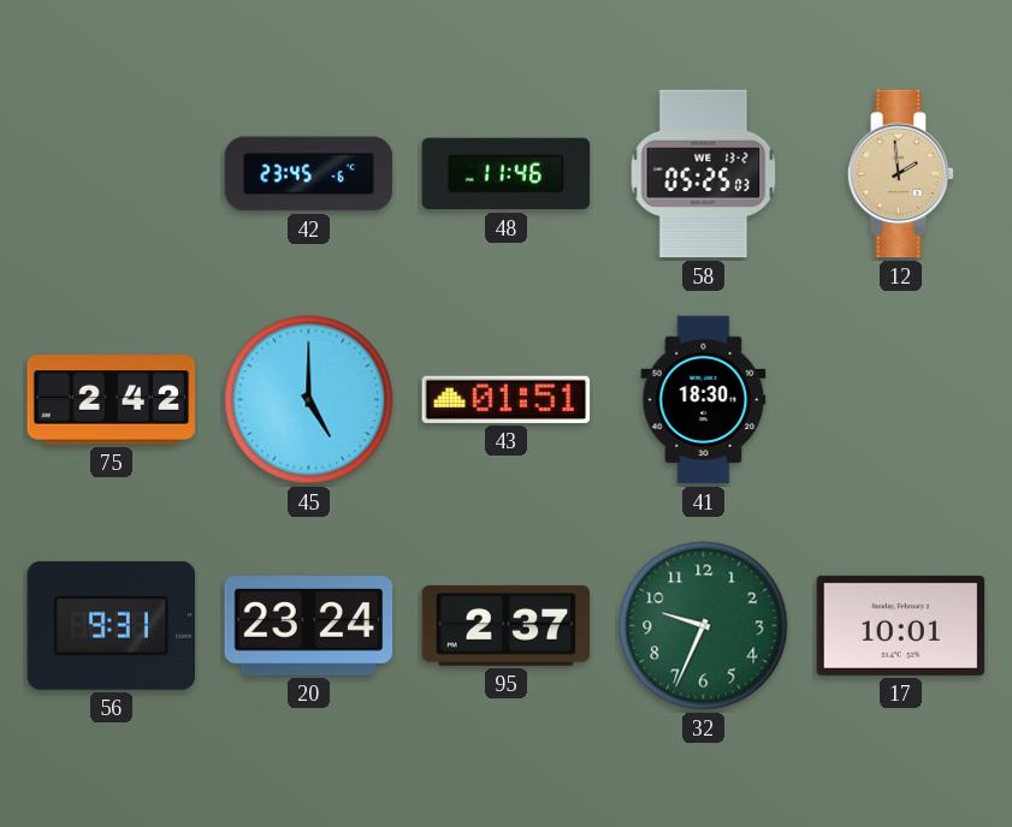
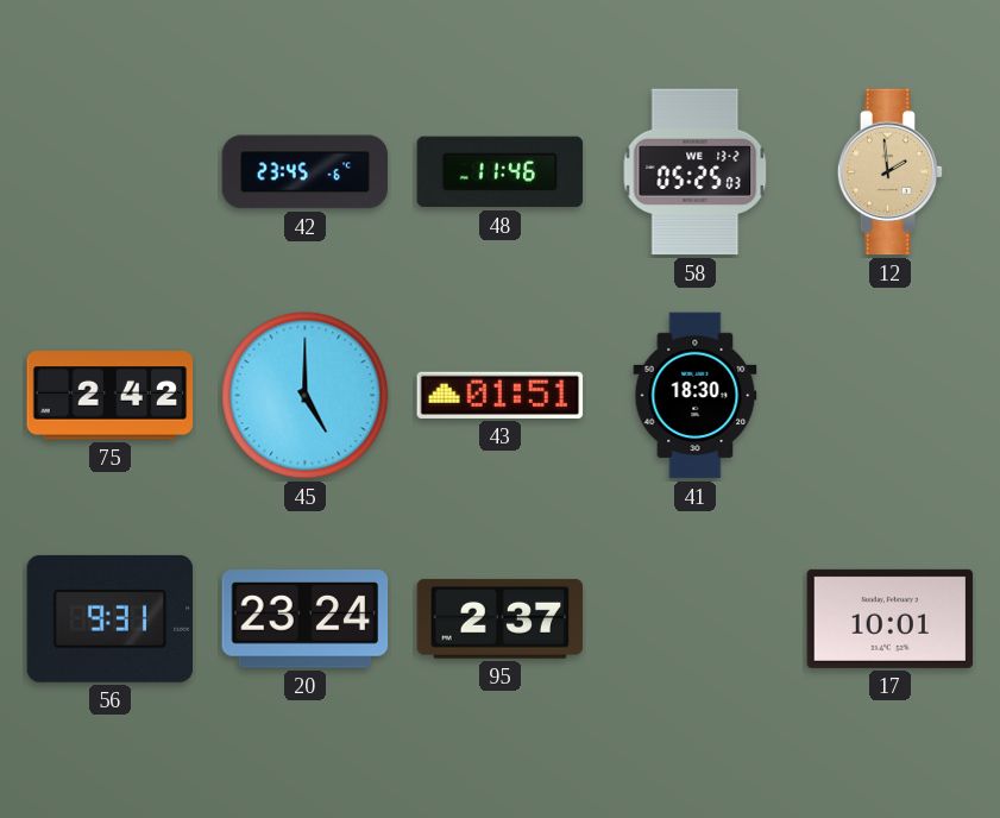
32: 9:34 -> none (704, 626)
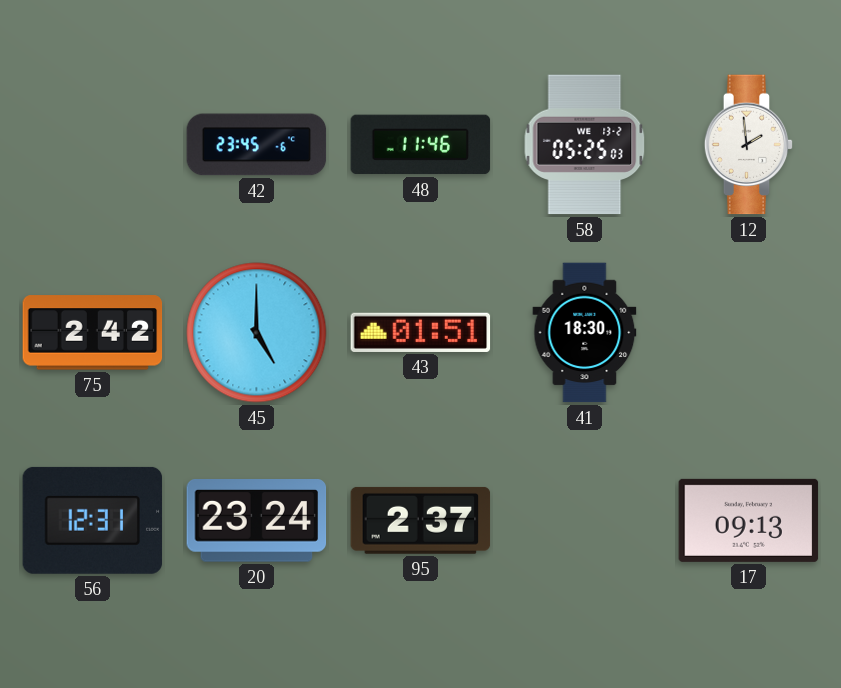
12 dial: champagne -> white (749, 145)
56: 9:31 -> 12:31 (93, 520)
17: 10:01 -> 09:13 (749, 520)
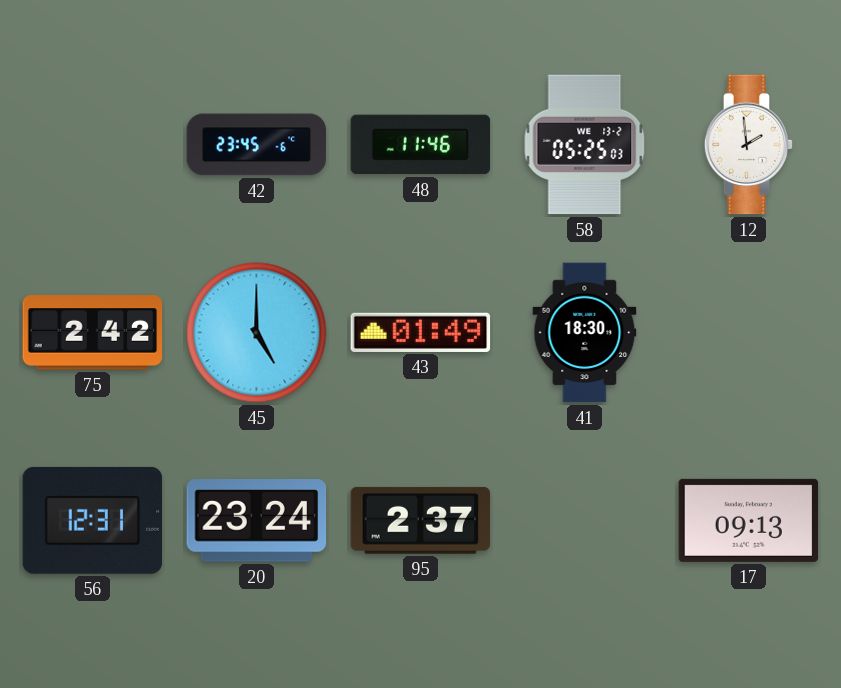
43: 01:51 -> 01:49 (421, 332)
